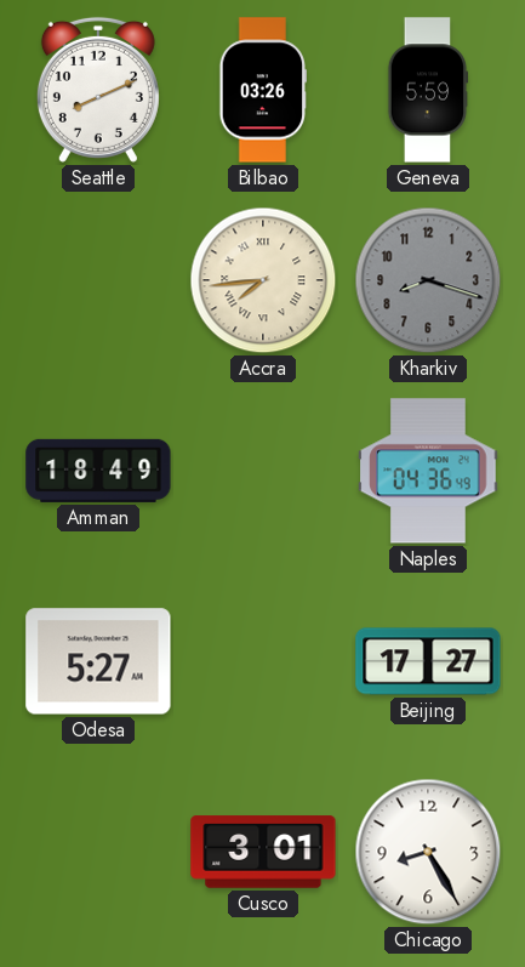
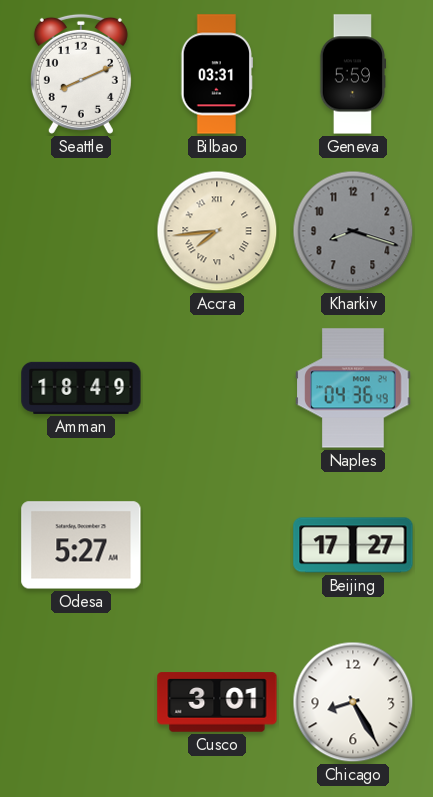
Bilbao: 03:26 -> 03:31 (216, 74)
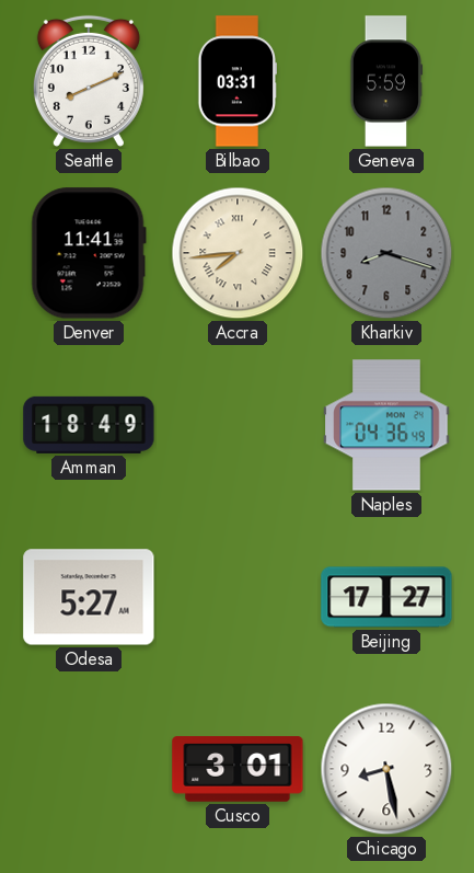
Denver: none -> 11:41 (89, 253)
Chicago: 8:25 -> 8:28 (386, 769)
